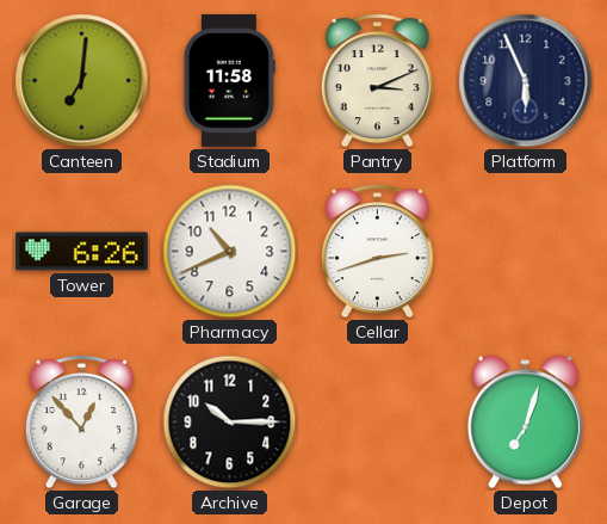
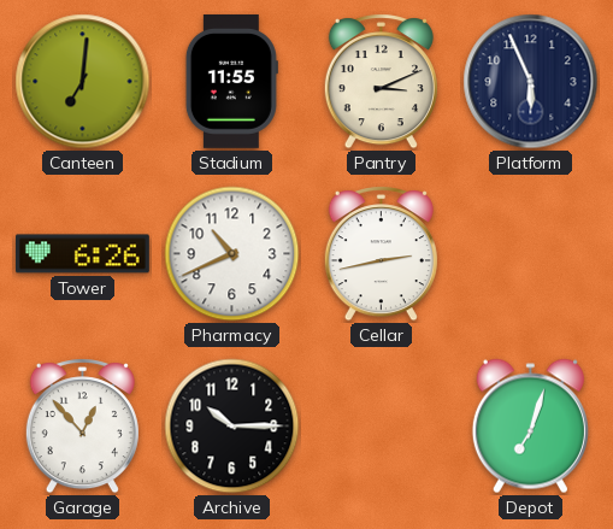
Stadium: 11:58 -> 11:55 (231, 81)
Cellar: 2:42 -> 2:43 (381, 254)
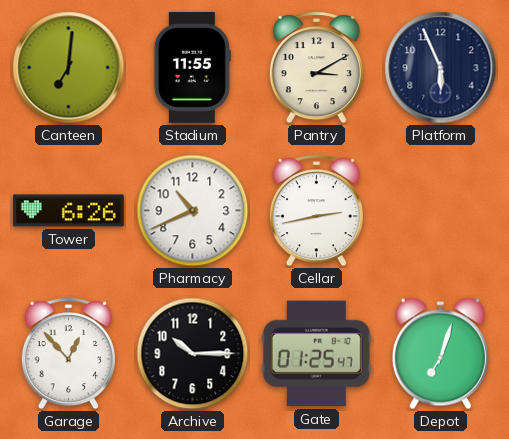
Pantry: 3:11 -> 3:10 (316, 68)
Gate: none -> 01:25 (316, 354)
